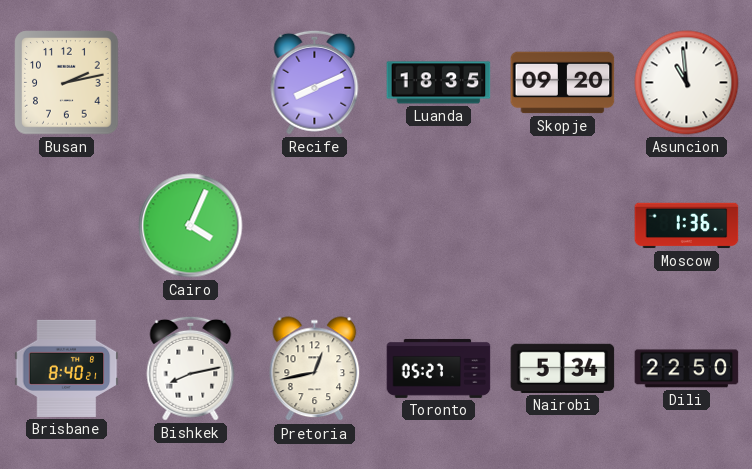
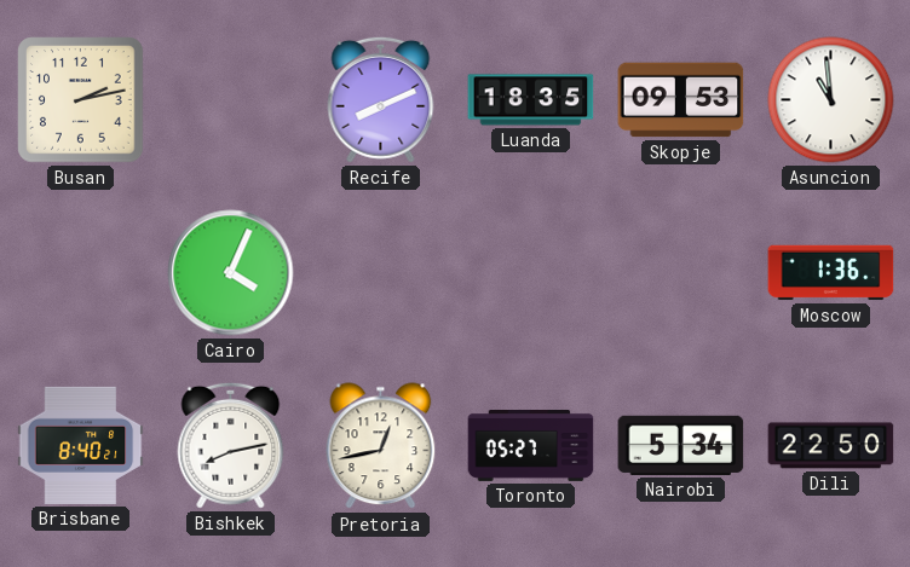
Skopje: 09:20 -> 09:53 (681, 100)
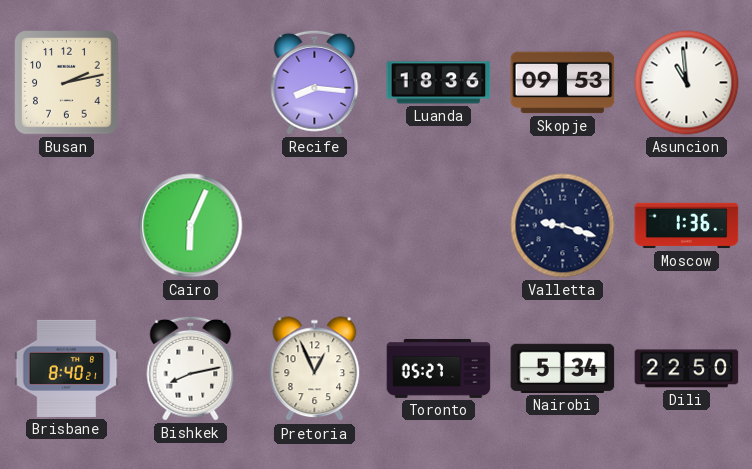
Recife: 8:11 -> 8:16 (315, 82)
Luanda: 18:35 -> 18:36 (439, 83)
Cairo: 4:04 -> 6:04 (191, 226)
Valletta: none -> 9:18 (563, 226)
Pretoria: 12:43 -> 12:56 (315, 369)
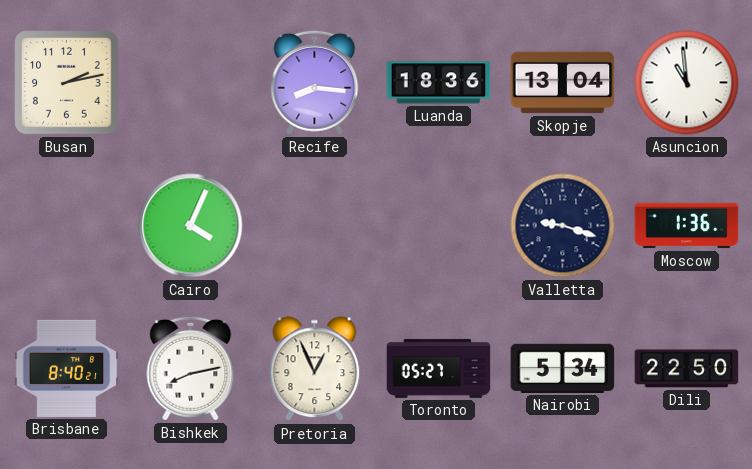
Skopje: 09:53 -> 13:04 (563, 83)
Cairo: 6:04 -> 4:04 (191, 226)
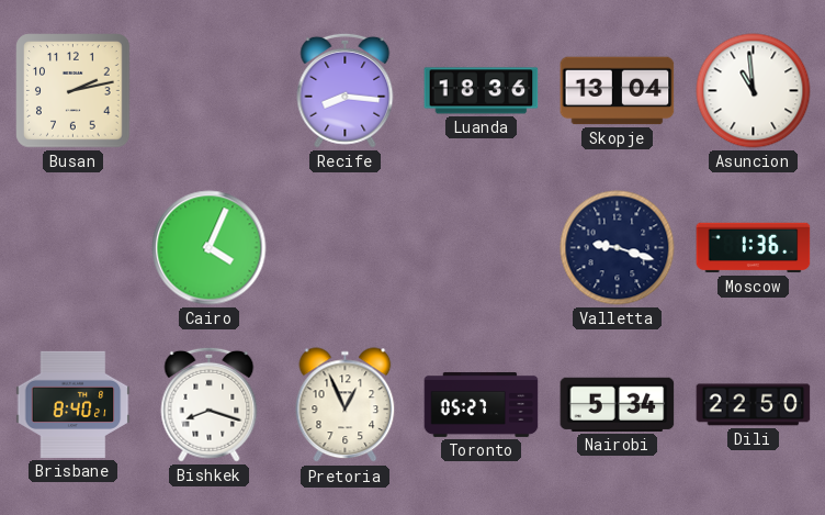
Bishkek: 8:13 -> 8:18 (210, 404)
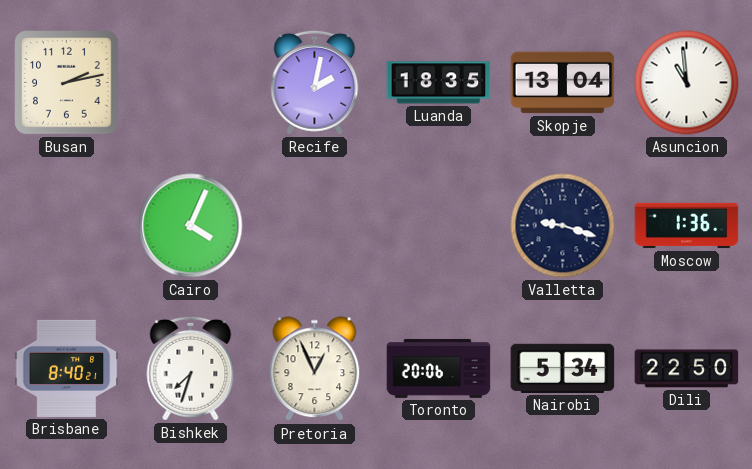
Recife: 8:16 -> 2:02 (315, 82)
Luanda: 18:36 -> 18:35 (439, 83)
Bishkek: 8:18 -> 7:33 (191, 368)
Toronto: 05:27 -> 20:06 (439, 368)
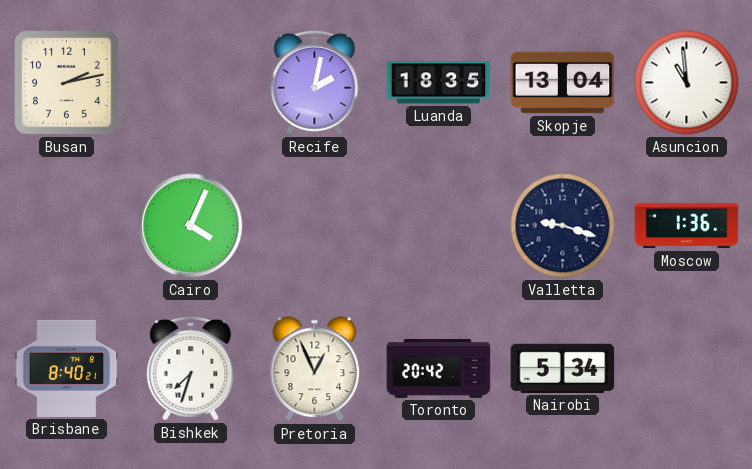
Toronto: 20:06 -> 20:42 (439, 368)
Dili: 22:50 -> none (687, 369)
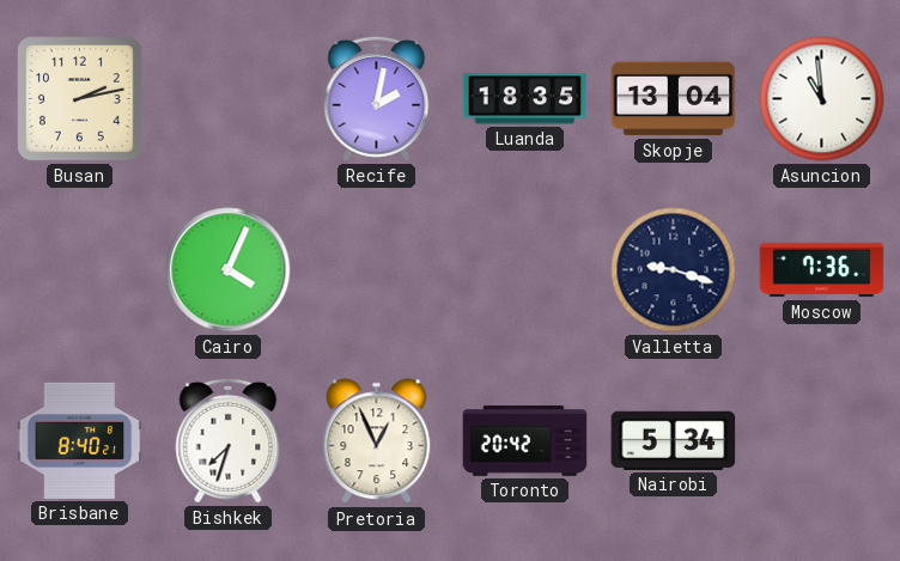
Moscow: 1:36 -> 7:36 (822, 270)
